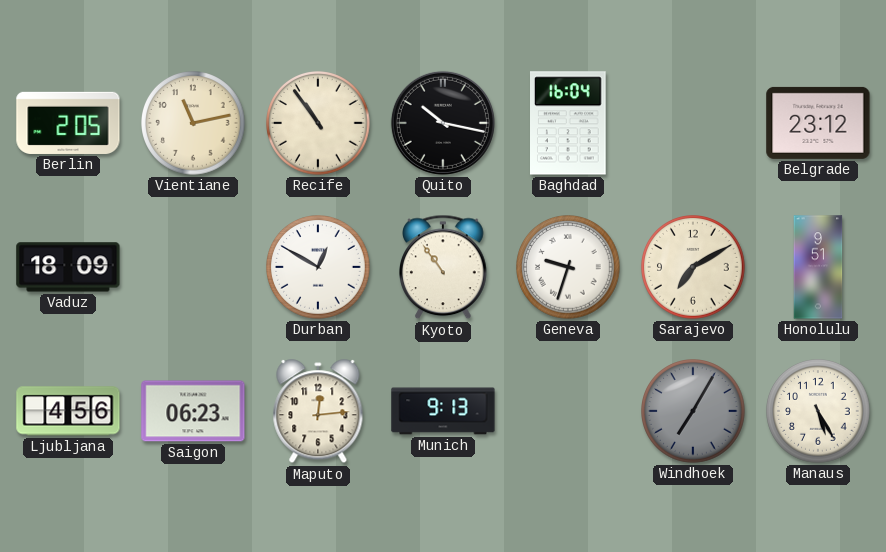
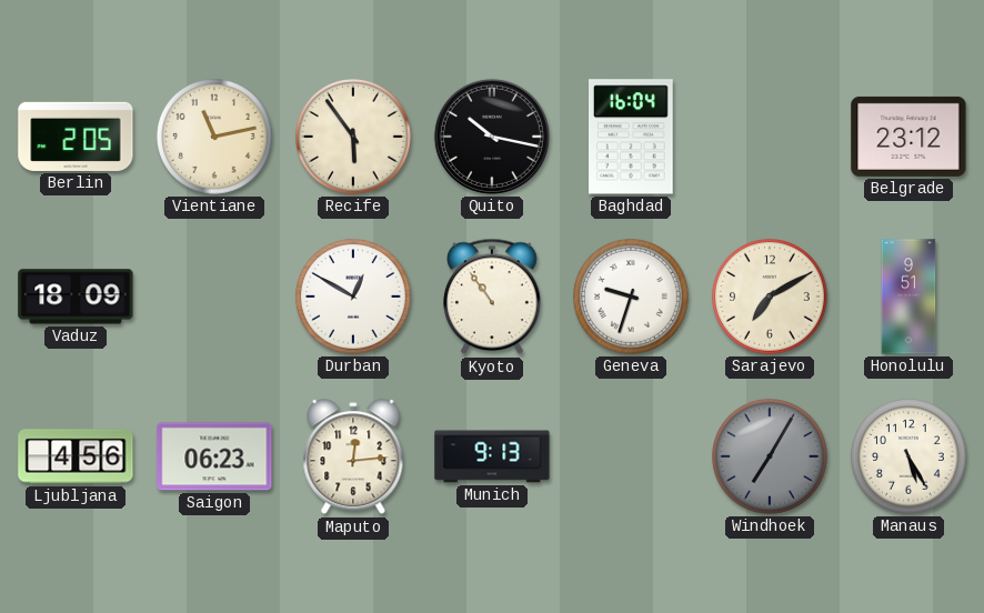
Recife: 10:54 -> 5:54 (353, 137)
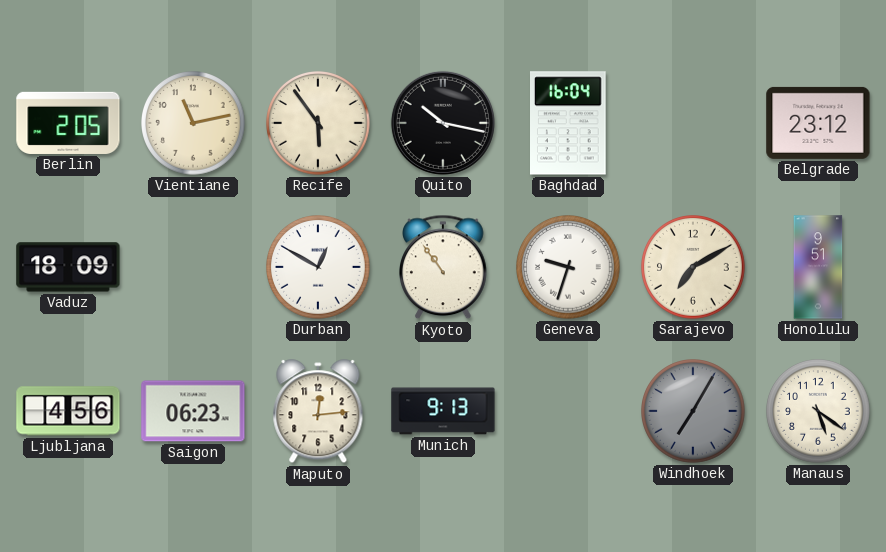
Manaus: 5:25 -> 5:21 (818, 411)
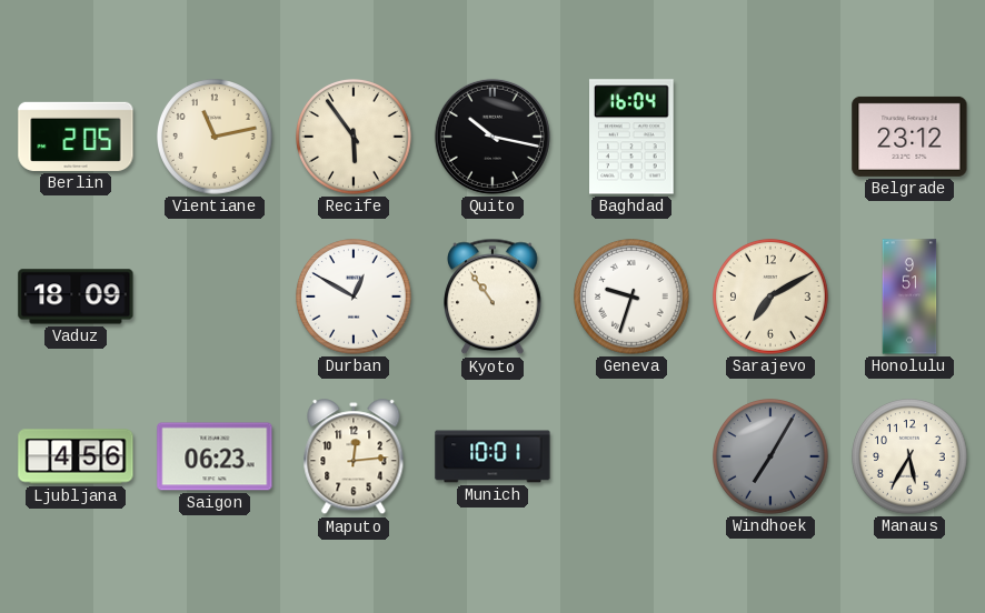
Munich: 9:13 -> 10:01 (492, 456)
Manaus: 5:21 -> 5:35 (909, 456)
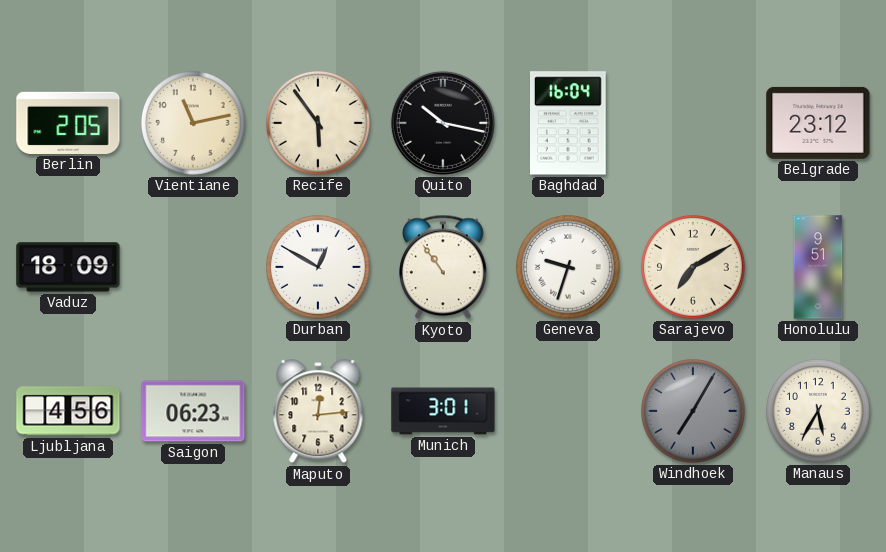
Munich: 10:01 -> 3:01 (443, 411)
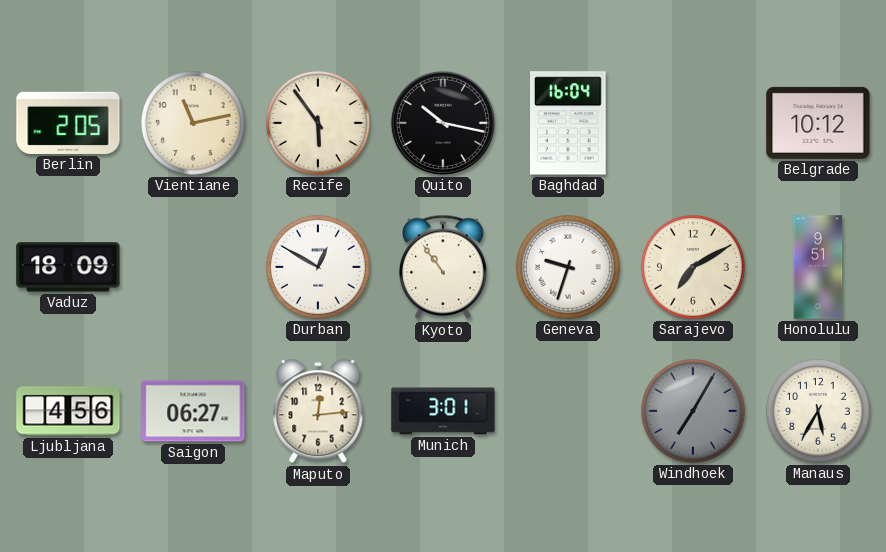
Belgrade: 23:12 -> 10:12 (818, 123)
Saigon: 06:23 -> 06:27 (193, 411)
